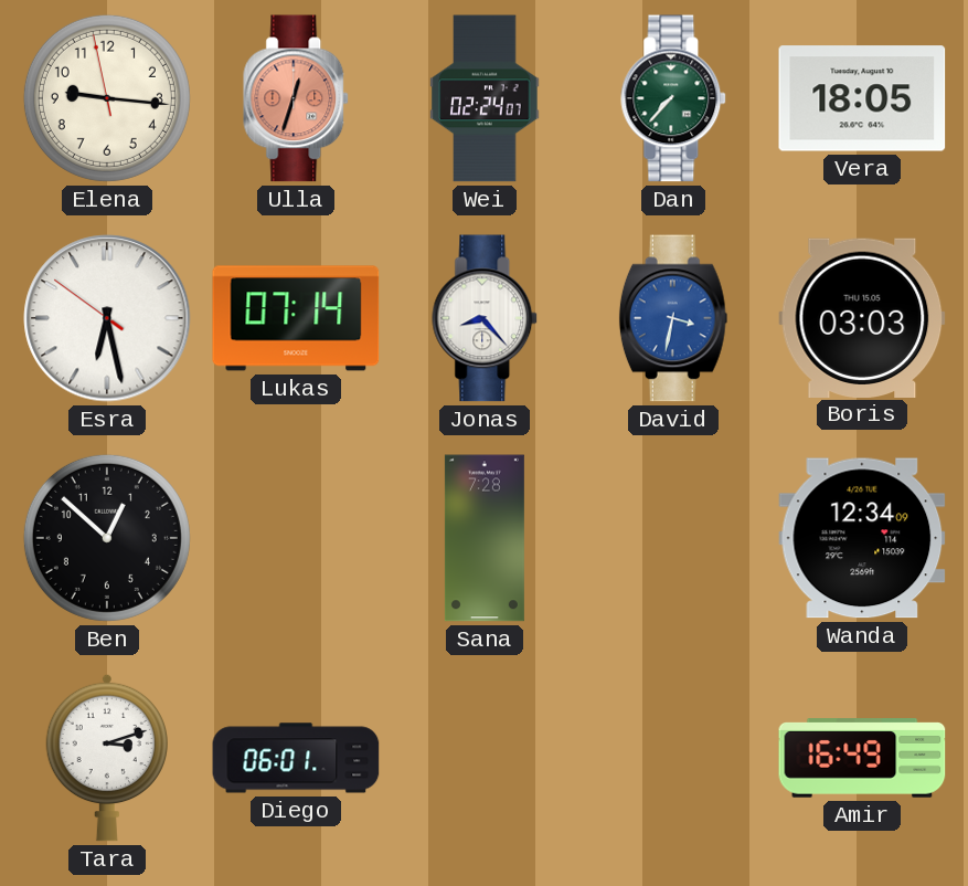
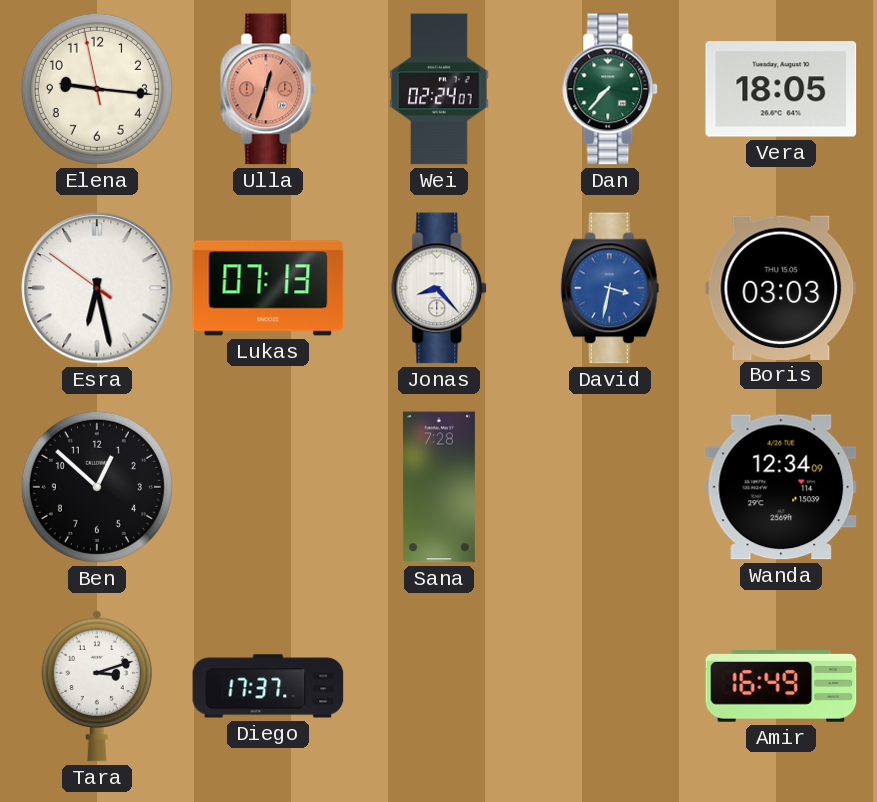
Lukas: 07:14 -> 07:13 (268, 288)
Diego: 06:01 -> 17:37 (268, 686)
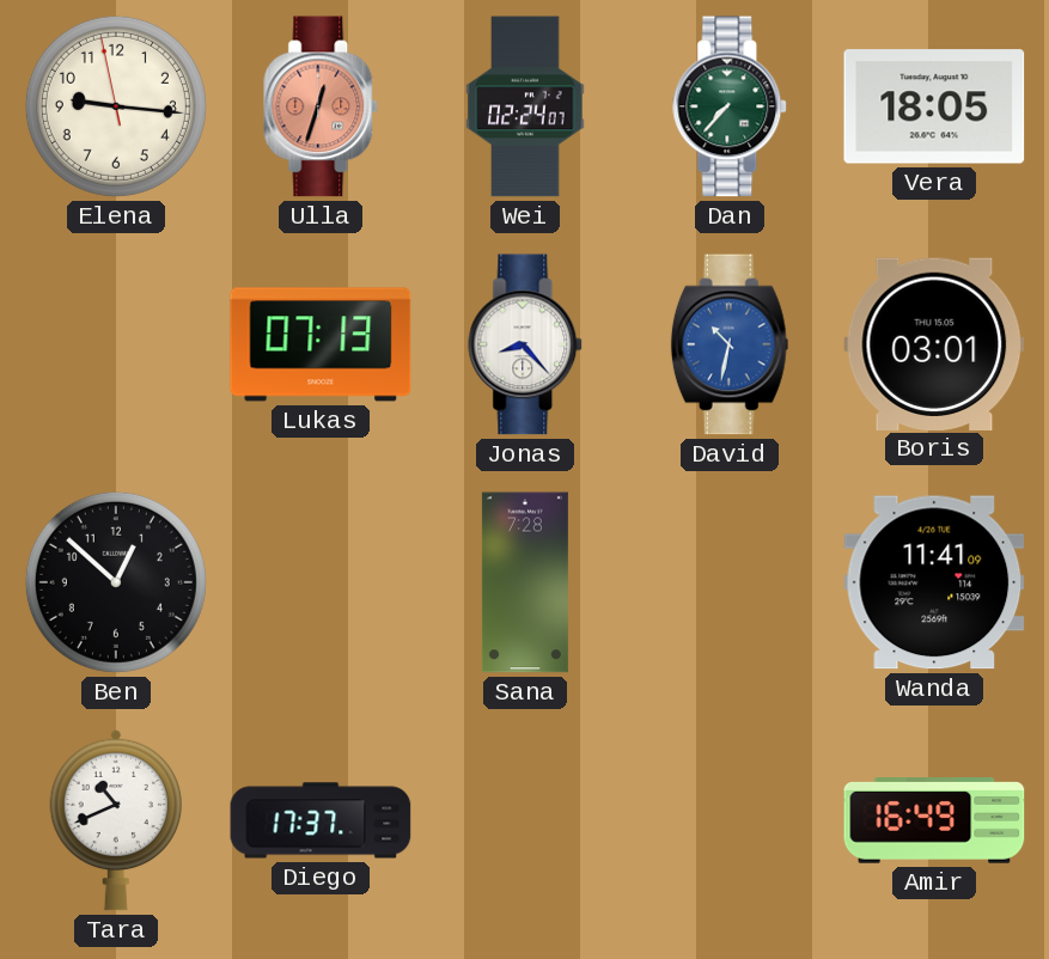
Esra: 6:27 -> none (97, 288)
David: 3:32 -> 10:32 (730, 344)
Boris: 03:03 -> 03:01 (934, 343)
Wanda: 12:34 -> 11:41 (934, 582)
Tara: 3:12 -> 10:41 (115, 820)
